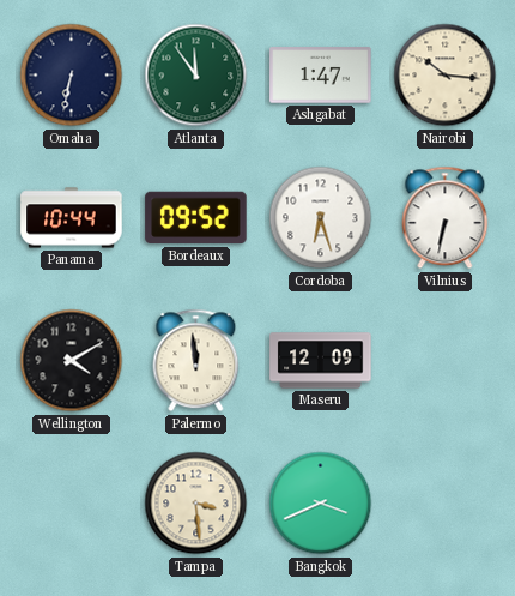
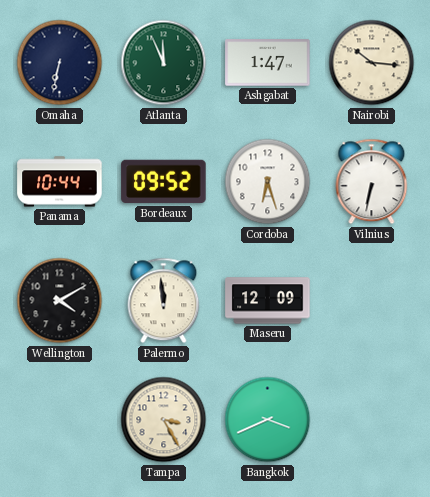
Atlanta: 11:54 -> 11:56 (164, 63)
Tampa: 3:29 -> 3:25 (164, 420)
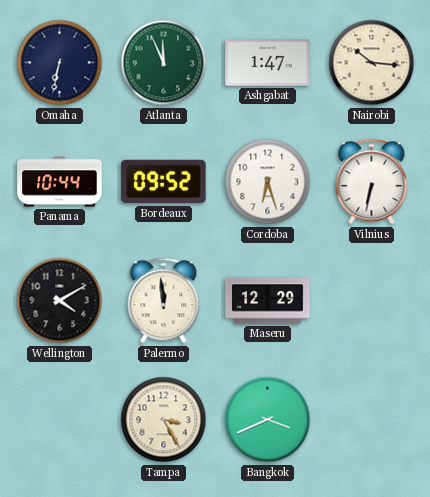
Maseru: 12:09 -> 12:29 (268, 301)
